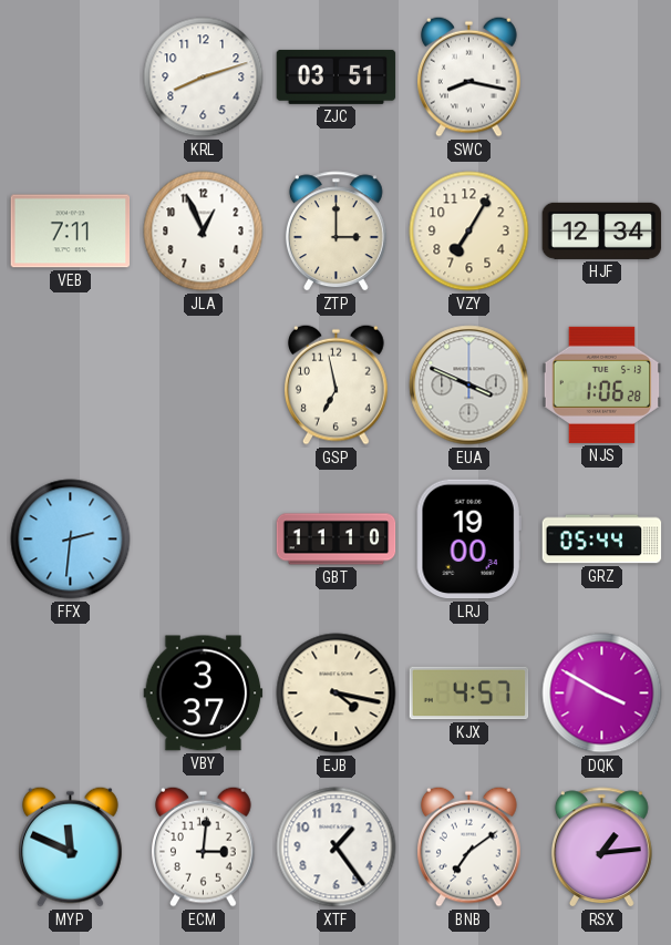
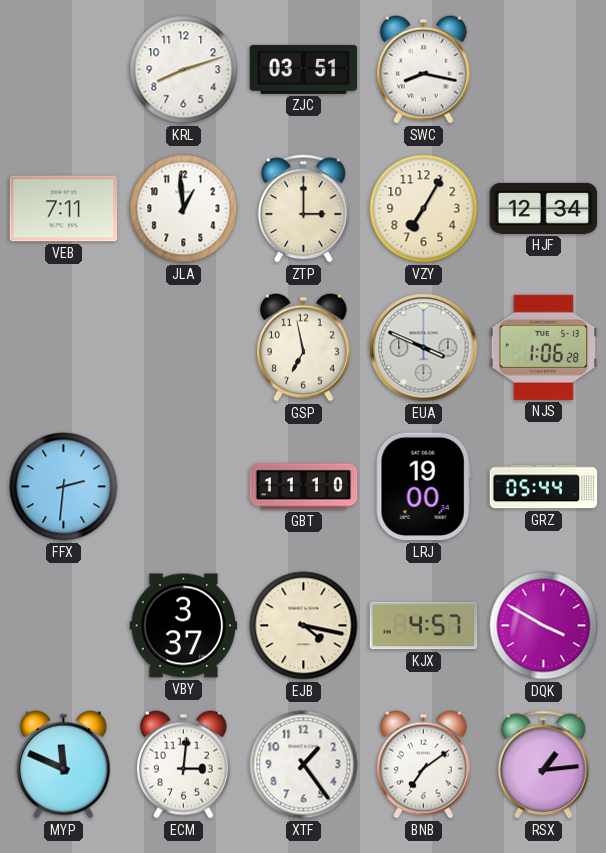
JLA: 12:56 -> 12:59 (184, 209)
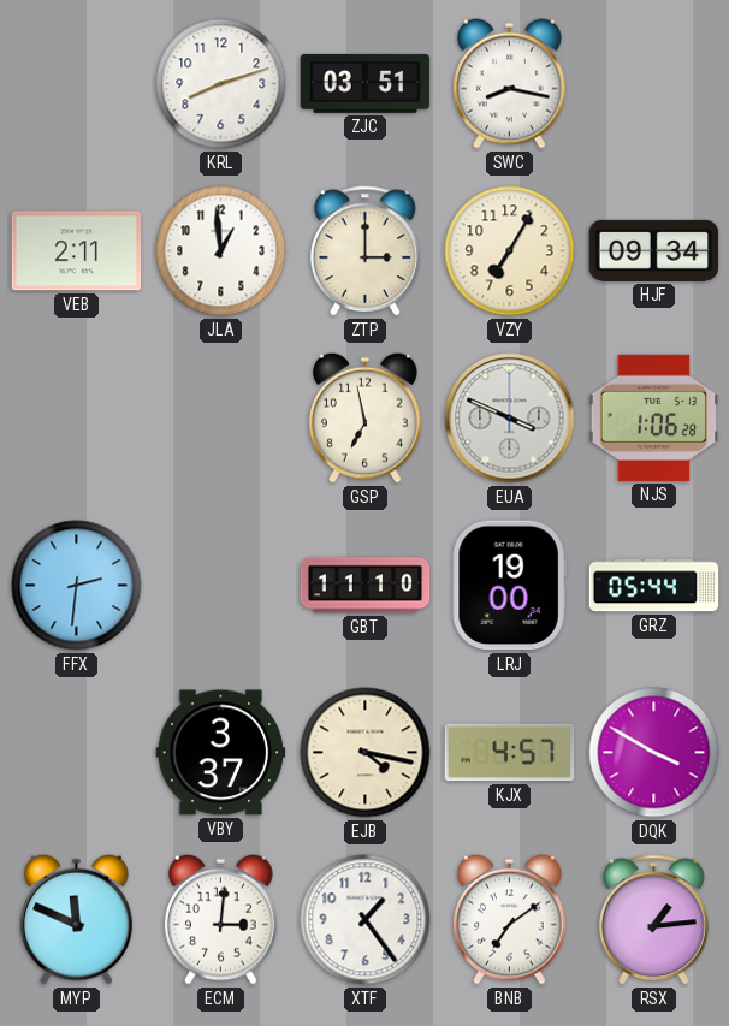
VEB: 7:11 -> 2:11 (77, 251)
HJF: 12:34 -> 09:34 (654, 250)
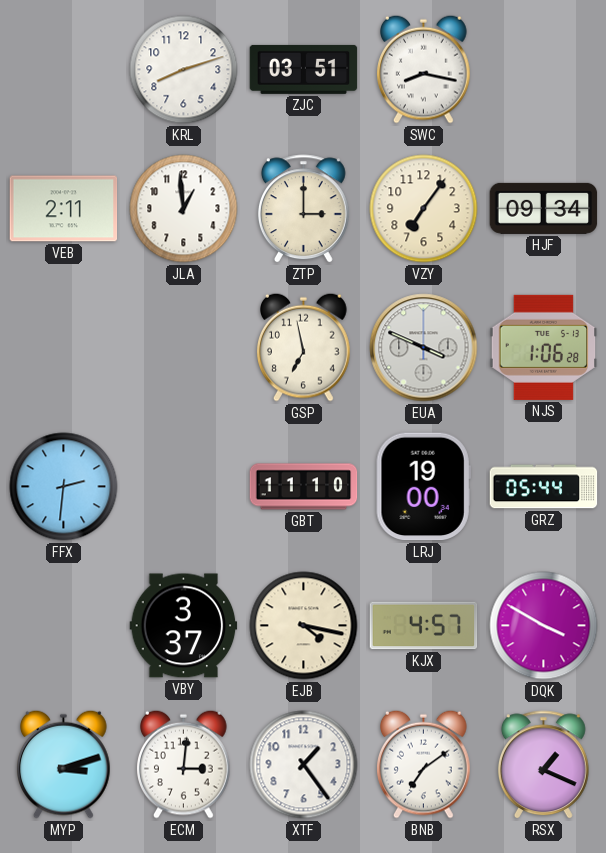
VZY: 7:05 -> 7:06 (424, 209)
MYP: 11:49 -> 3:12 (64, 764)
RSX: 1:14 -> 1:19 (543, 765)
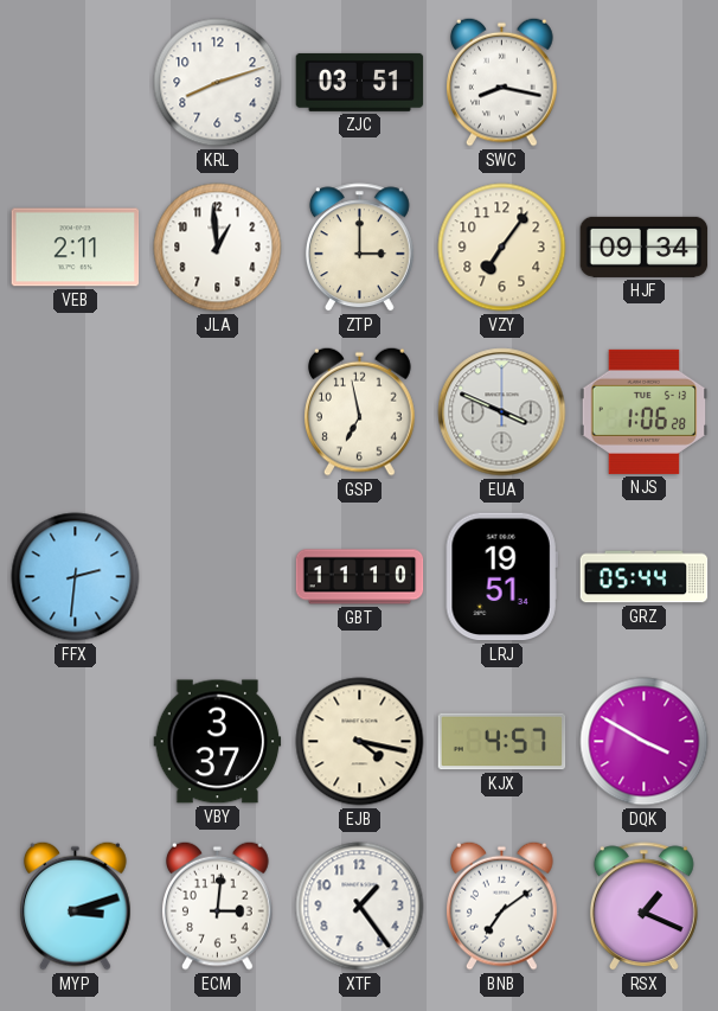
LRJ: 19:00 -> 19:51 (501, 577)
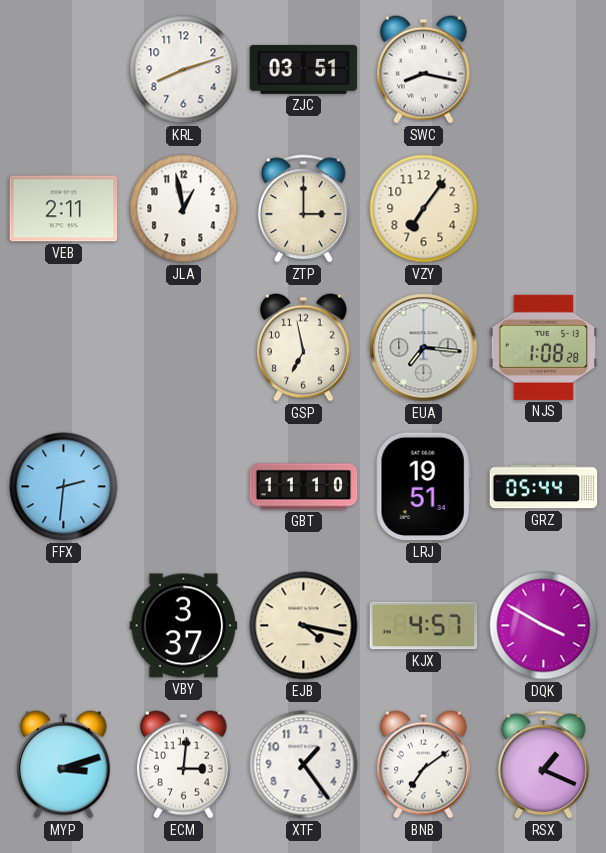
JLA: 12:59 -> 12:58 (184, 209)
HJF: 09:34 -> none (645, 247)
EUA: 3:49 -> 7:16 (424, 348)
NJS: 1:06 -> 1:08 (544, 347)
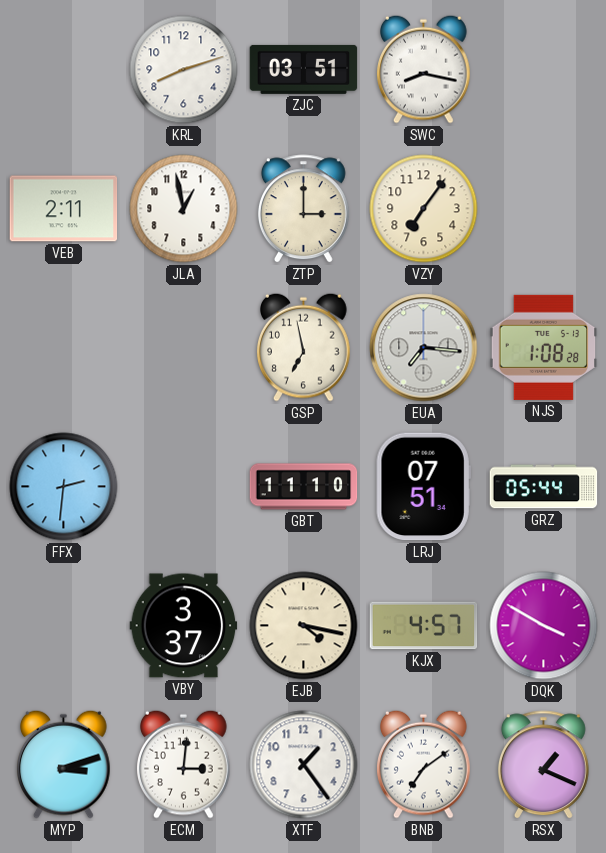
LRJ: 19:51 -> 07:51 (423, 487)
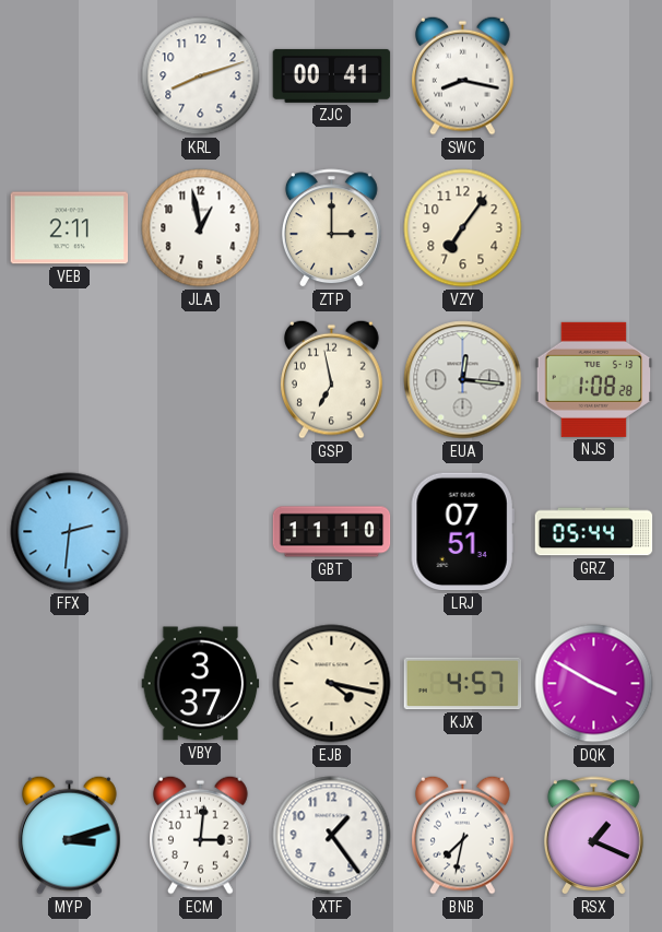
ZJC: 03:51 -> 00:41 (332, 75)
EUA: 7:16 -> 12:16 (463, 380)
BNB: 7:09 -> 7:32 (463, 835)
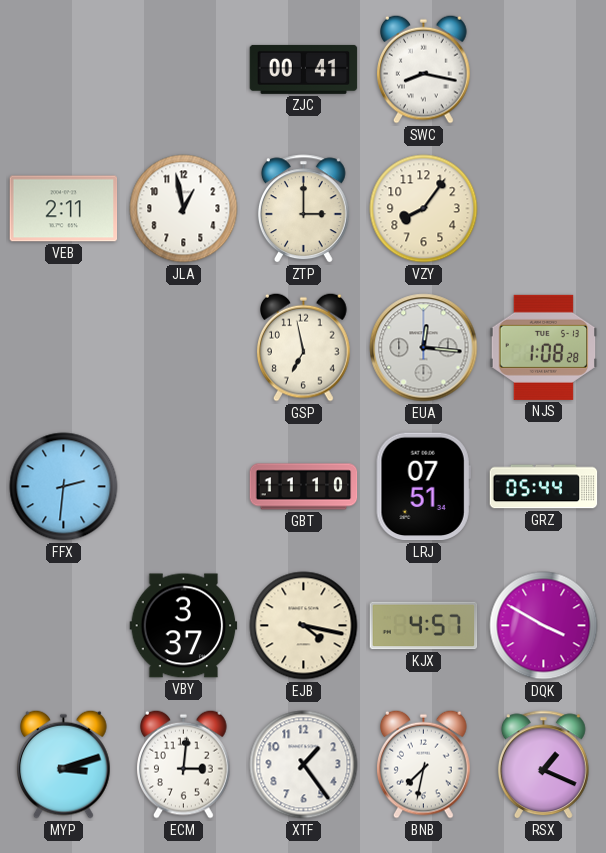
KRL: 8:12 -> none (201, 76)
VZY: 7:06 -> 8:06 (424, 209)
